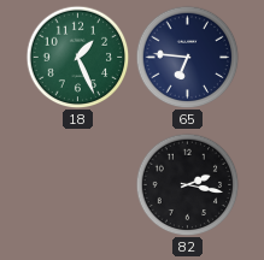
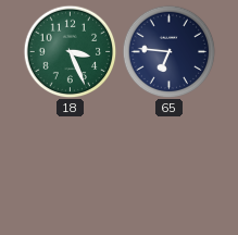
18: 1:26 -> 3:26 (70, 51)
82: 2:17 -> none (187, 184)
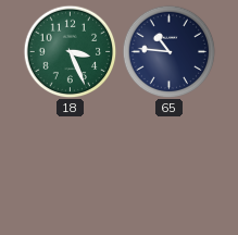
65: 6:46 -> 10:46 (168, 51)
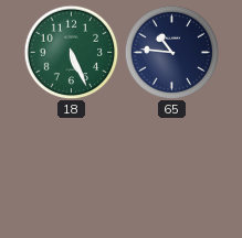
18: 3:26 -> 5:26 (71, 52)
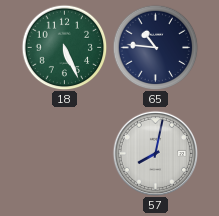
57: none -> 8:02 (155, 153)
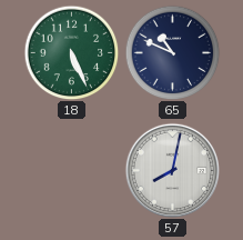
65: 10:46 -> 10:49 (172, 52)
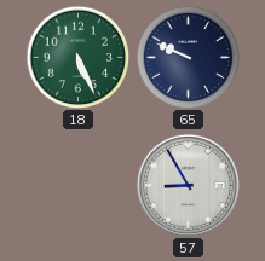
65: 10:49 -> 9:49 (188, 57)
57: 8:02 -> 8:55 (188, 185)
